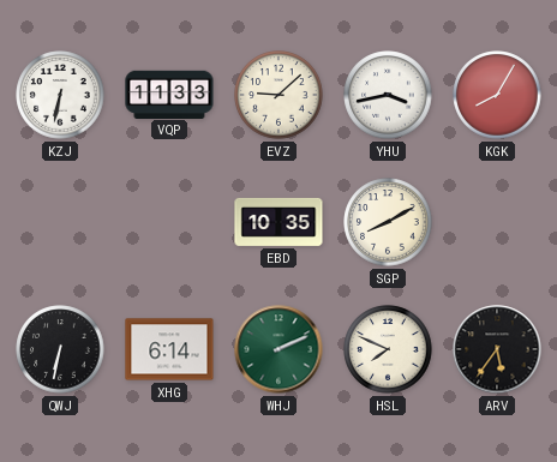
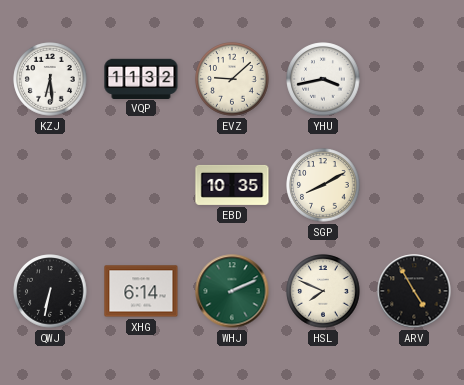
KZJ: 6:32 -> 6:29 (50, 79)
VQP: 11:33 -> 11:32 (141, 78)
KGK: 8:05 -> none (497, 95)
ARV: 5:36 -> 4:55 (414, 291)
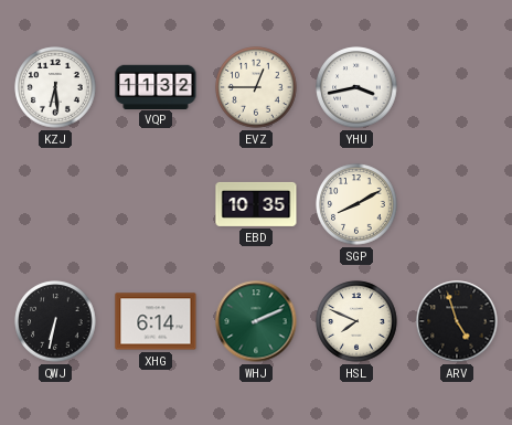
EVZ: 9:08 -> 12:45 (256, 87)
ARV: 4:55 -> 4:57 (457, 321)
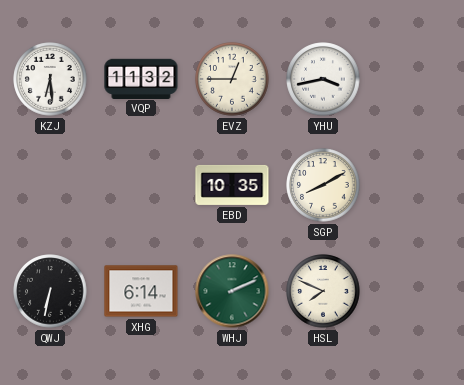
ARV: 4:57 -> none (457, 321)
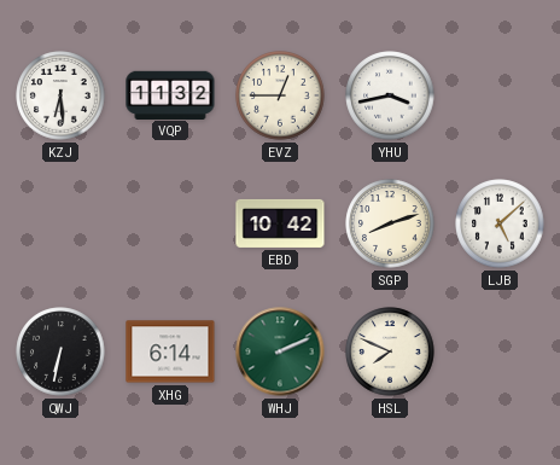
EBD: 10:35 -> 10:42 (280, 223)
SGP: 8:10 -> 8:12 (390, 223)
LJB: none -> 5:08 (500, 223)
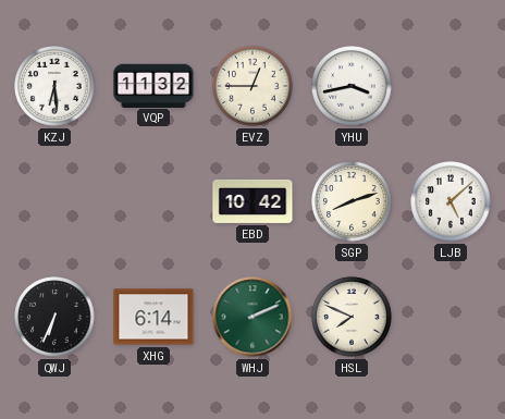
QWJ: 6:32 -> 6:34 (54, 317)
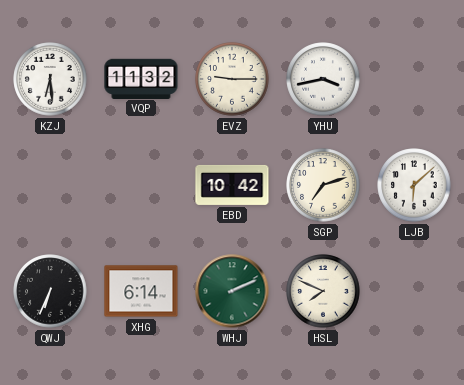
EVZ: 12:45 -> 9:15 (232, 79)
SGP: 8:12 -> 7:12 (323, 185)
LJB: 5:08 -> 6:08 (414, 185)
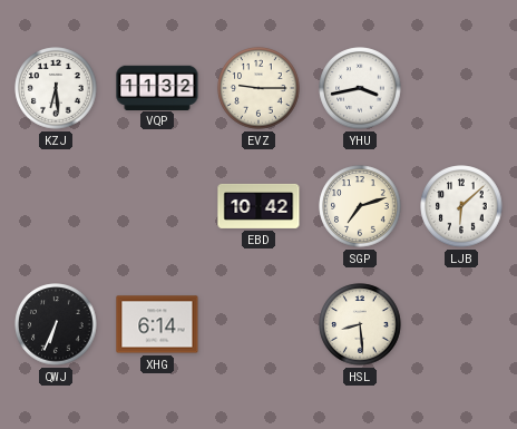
WHJ: 2:11 -> none (232, 291)
HSL: 7:49 -> 8:29 (360, 324)
